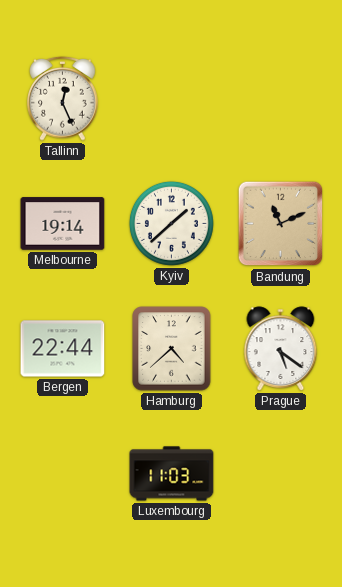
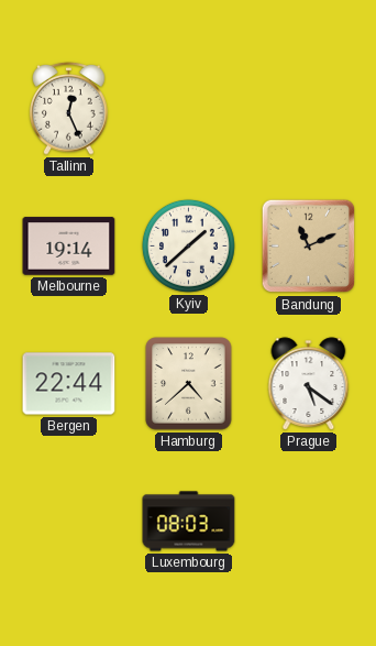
Luxembourg: 11:03 -> 08:03 (189, 522)
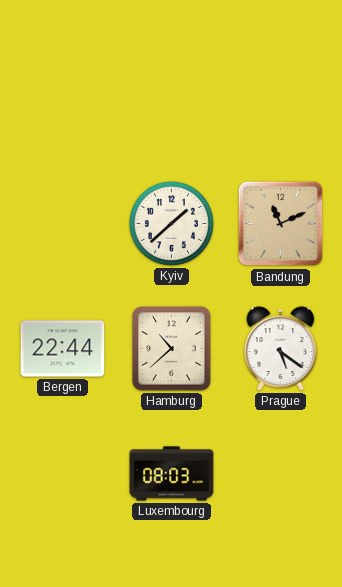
Tallinn: 12:26 -> none (69, 108)
Melbourne: 19:14 -> none (69, 247)
Hamburg: 4:38 -> 10:38 (172, 349)
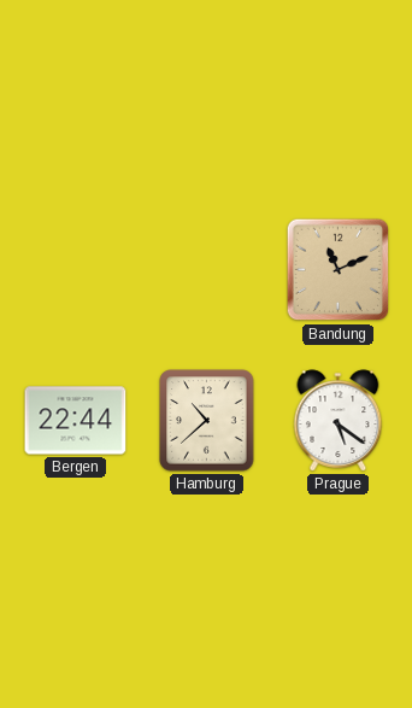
Kyiv: 1:38 -> none (171, 223)
Luxembourg: 08:03 -> none (172, 474)
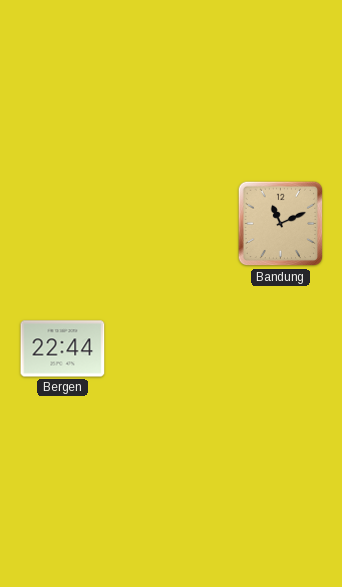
Hamburg: 10:38 -> none (207, 421)
Prague: 5:21 -> none (339, 421)
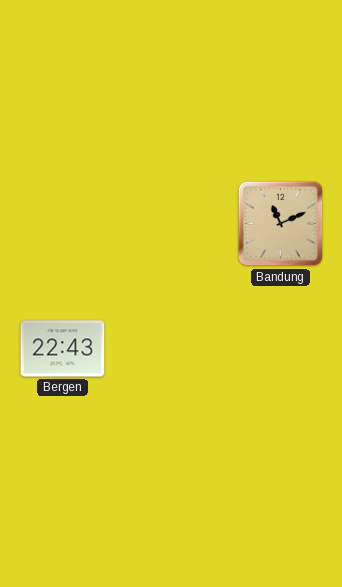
Bergen: 22:44 -> 22:43 (63, 349)
